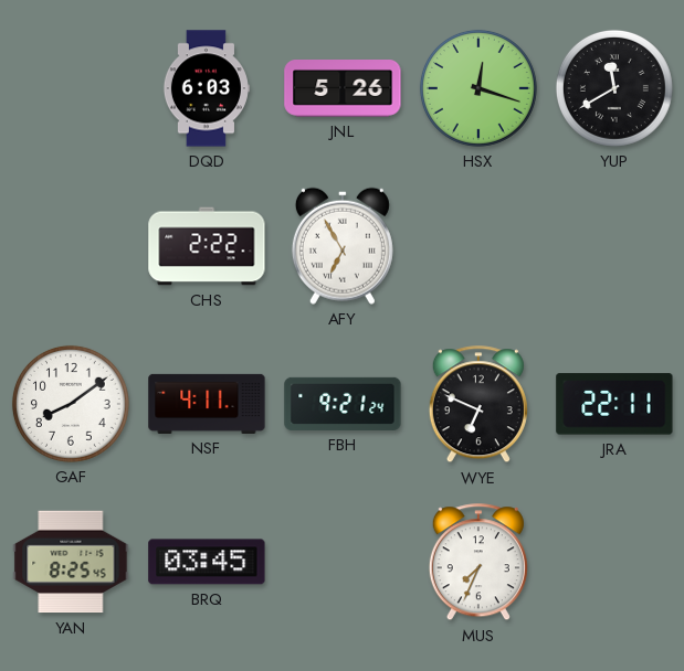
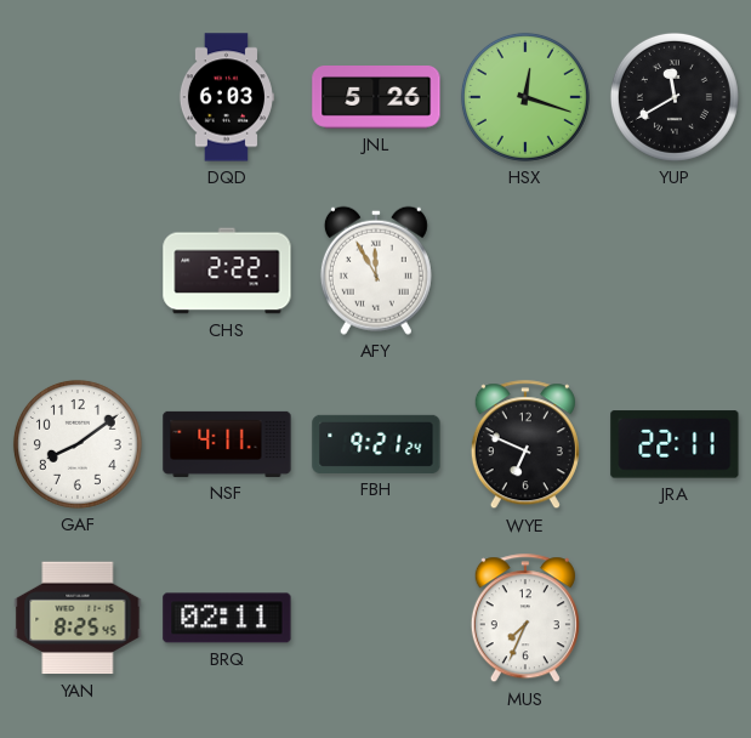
AFY: 6:55 -> 11:55 (376, 271)
BRQ: 03:45 -> 02:11 (227, 618)
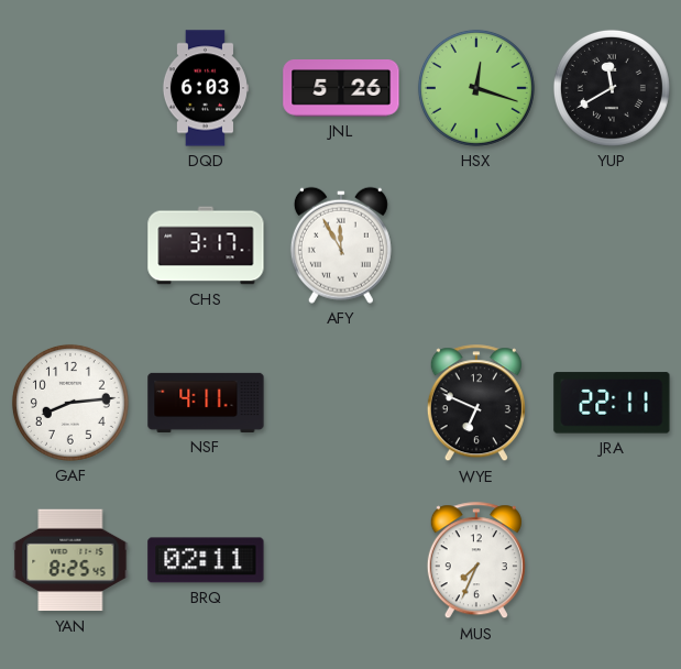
CHS: 2:22 -> 3:17 (206, 245)
GAF: 8:09 -> 8:14 (70, 403)
FBH: 9:21 -> none (376, 444)
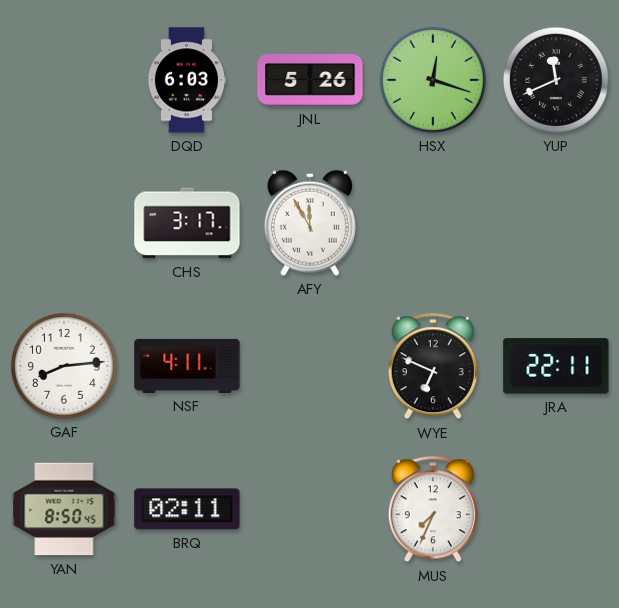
YUP: 11:40 -> 11:41 (556, 80)
YAN: 8:25 -> 8:50 (64, 509)
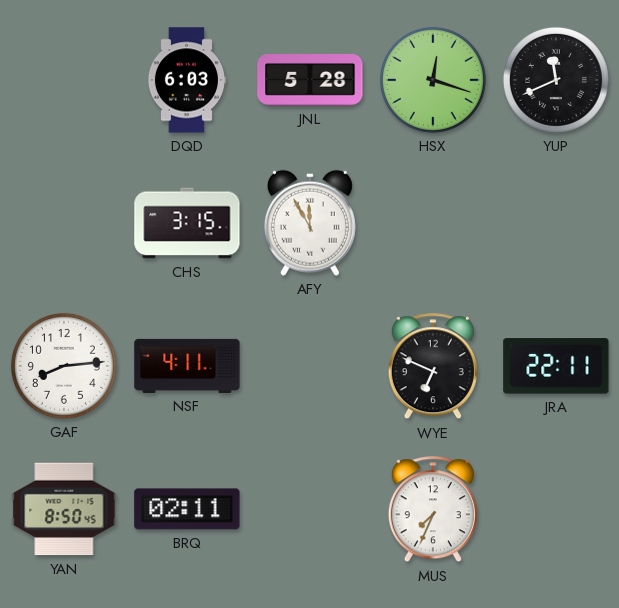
JNL: 5:26 -> 5:28 (310, 81)
CHS: 3:17 -> 3:15 (187, 223)
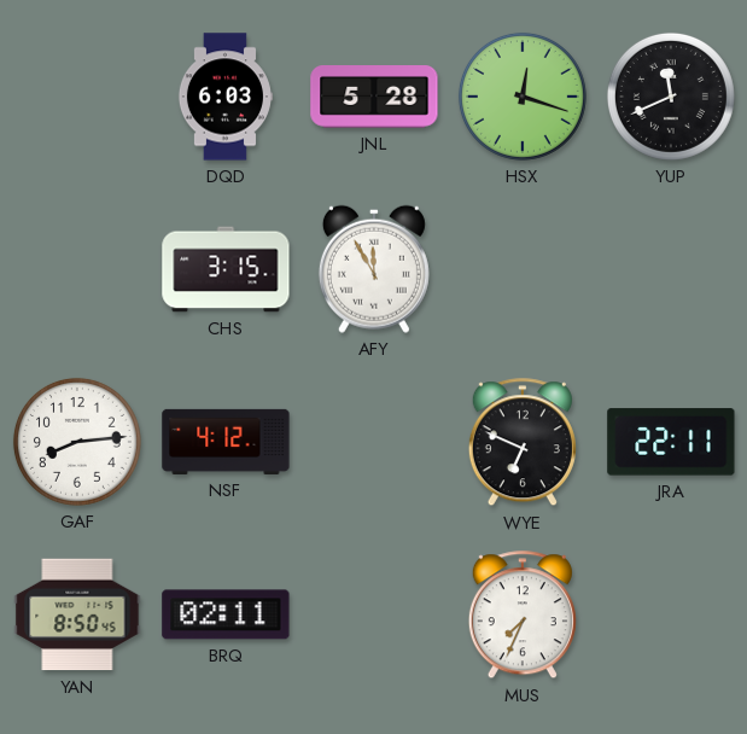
NSF: 4:11 -> 4:12 (226, 442)
